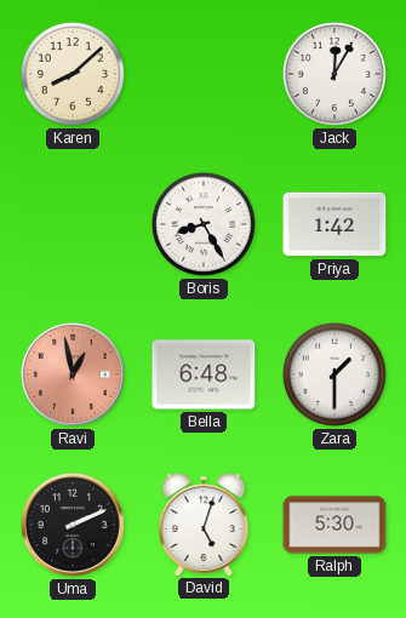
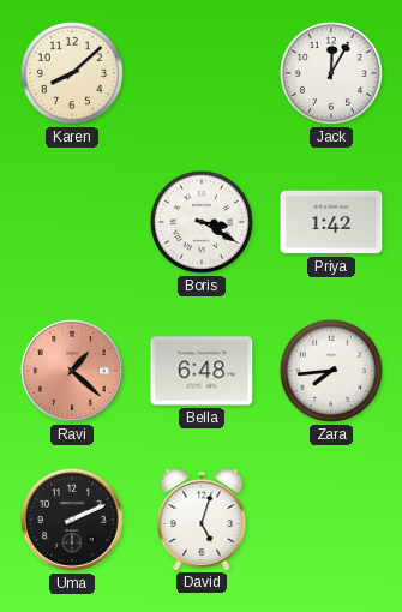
Boris: 8:25 -> 3:20 (202, 222)
Ravi: 12:58 -> 1:22 (72, 371)
Zara: 1:30 -> 7:44 (331, 371)
Ralph: 5:30 -> none (334, 525)
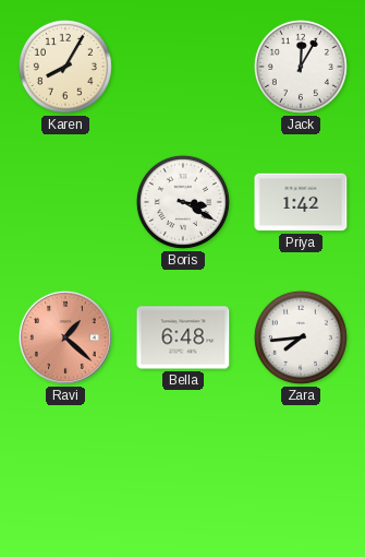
Karen: 8:08 -> 8:05 (65, 67)
Uma: 2:11 -> none (72, 520)
David: 5:03 -> none (202, 520)
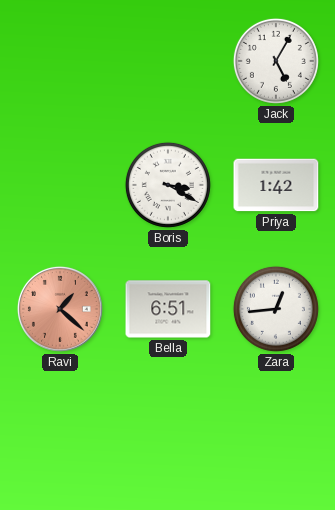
Karen: 8:05 -> none (65, 67)
Jack: 12:05 -> 5:05 (276, 61)
Bella: 6:48 -> 6:51 (168, 309)
Zara: 7:44 -> 12:44 (276, 309)
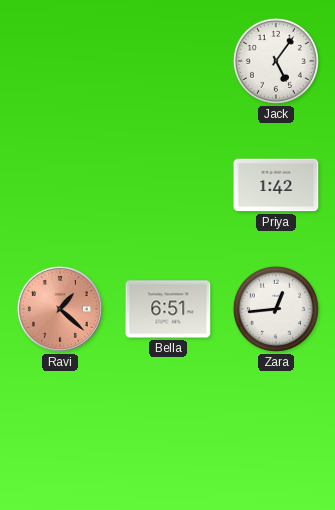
Jack: 5:05 -> 5:06 (276, 61)
Boris: 3:20 -> none (168, 185)
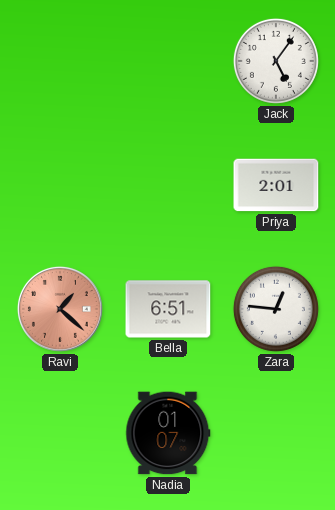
Priya: 1:42 -> 2:01 (276, 185)
Zara: 12:44 -> 12:46 (276, 309)
Nadia: none -> 01:07 (168, 433)
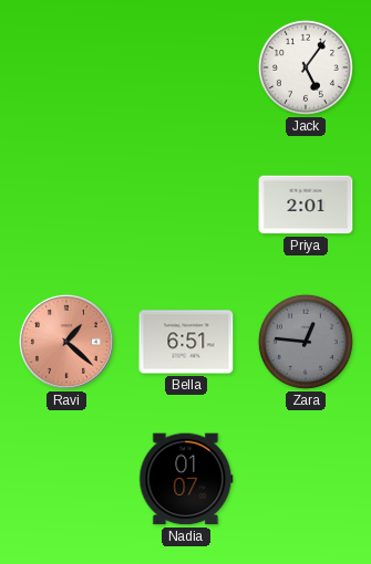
Zara dial: white -> grey (306, 342)
